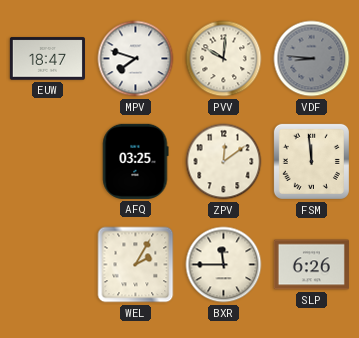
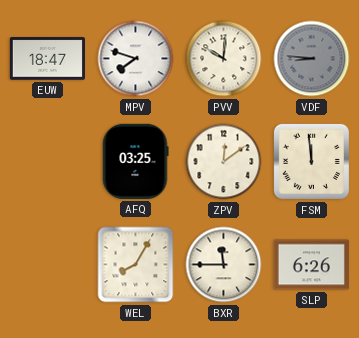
WEL: 2:05 -> 8:05 (136, 265)
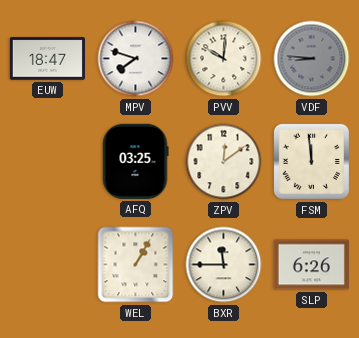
WEL: 8:05 -> 1:05 (136, 265)
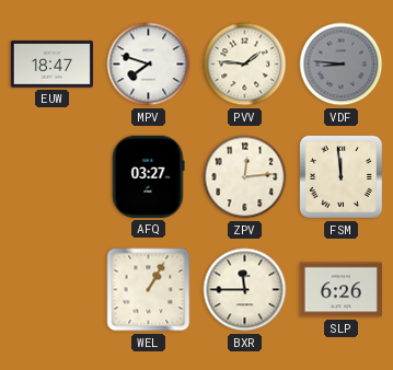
PVV: 10:01 -> 1:46 (245, 65)
AFQ: 03:25 -> 03:27 (149, 176)
ZPV: 12:09 -> 12:14 (245, 177)
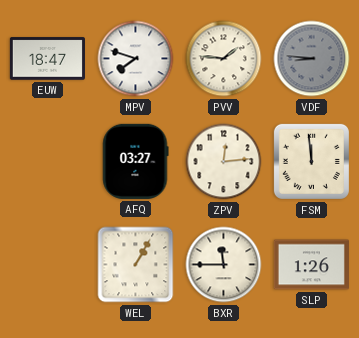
SLP: 6:26 -> 1:26 (311, 265)
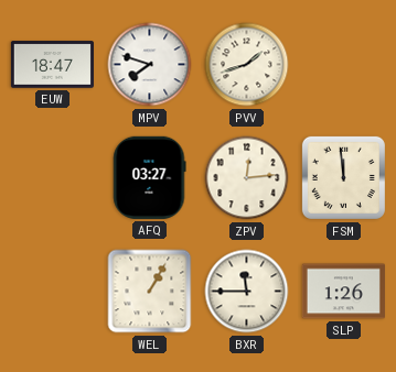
PVV: 1:46 -> 1:42 (247, 65)
VDF: 8:46 -> none (312, 59)
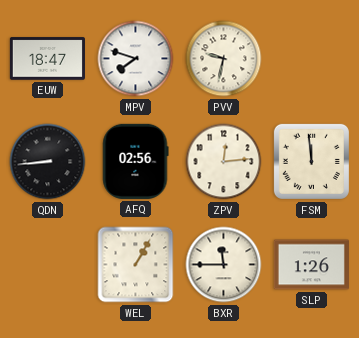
PVV: 1:42 -> 9:32 (224, 59)
QDN: none -> 8:44 (48, 162)
AFQ: 03:27 -> 02:56 (136, 161)
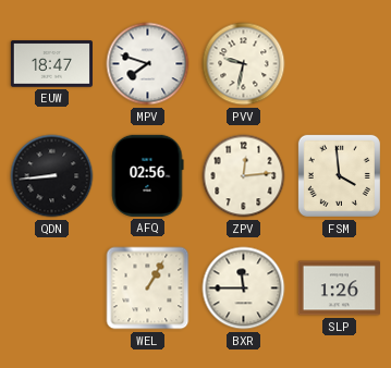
FSM: 11:59 -> 3:59 (339, 175)
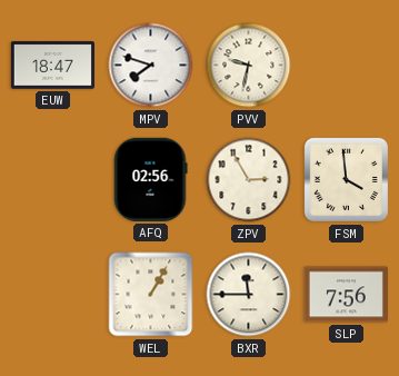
QDN: 8:44 -> none (52, 176)
ZPV: 12:14 -> 2:55 (249, 180)
SLP: 1:26 -> 7:56 (346, 295)
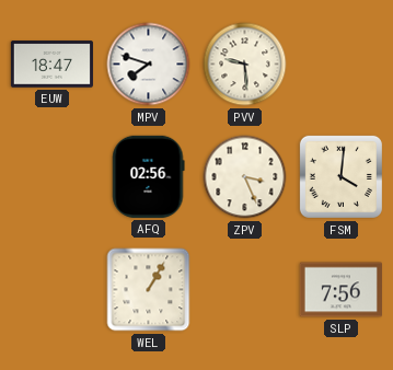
PVV: 9:32 -> 9:29 (245, 65)
ZPV: 2:55 -> 3:26 (245, 177)
FSM: 3:59 -> 4:01 (340, 176)
BXR: 11:45 -> none (249, 295)
